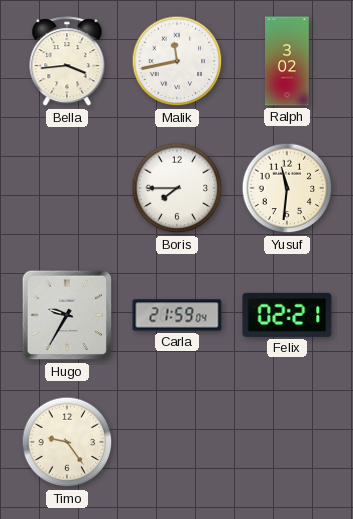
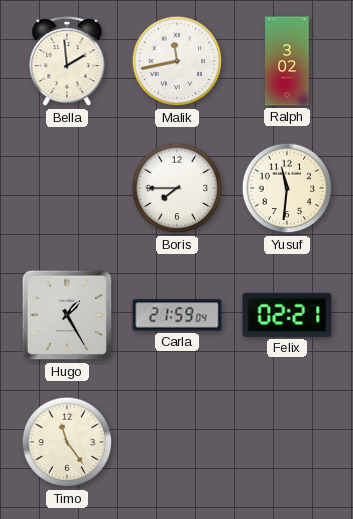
Bella: 3:44 -> 1:59 (67, 62)
Hugo: 9:35 -> 1:25 (67, 315)
Timo: 9:24 -> 11:24 (67, 442)
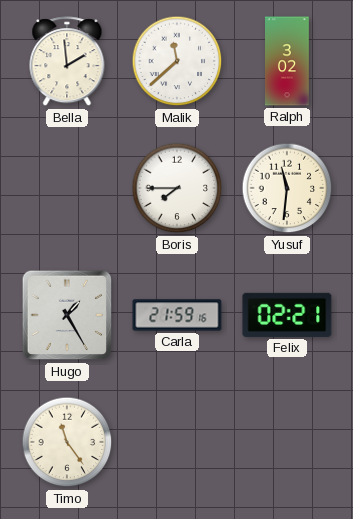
Malik: 11:43 -> 11:38 (177, 61)
Carla: 21:59:04 -> 21:59:16 (177, 315)
